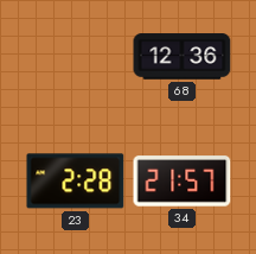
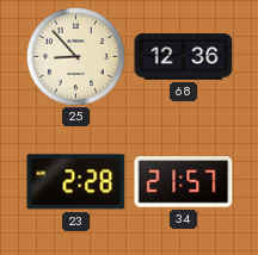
25: none -> 8:53 (76, 57)
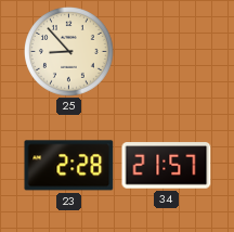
68: 12:36 -> none (184, 57)
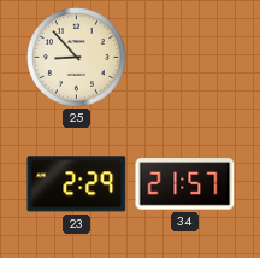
23: 2:28 -> 2:29 (77, 184)
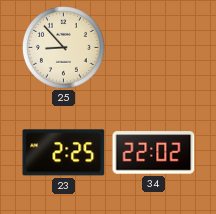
23: 2:29 -> 2:25 (64, 153)
34: 21:57 -> 22:02 (154, 153)
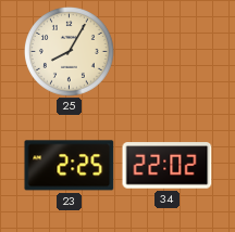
25: 8:53 -> 8:05 (70, 52)
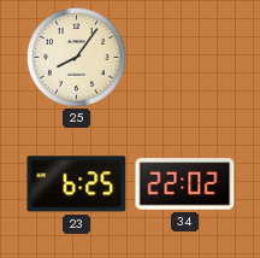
25: 8:05 -> 8:06 (77, 58)
23: 2:25 -> 6:25 (77, 184)
